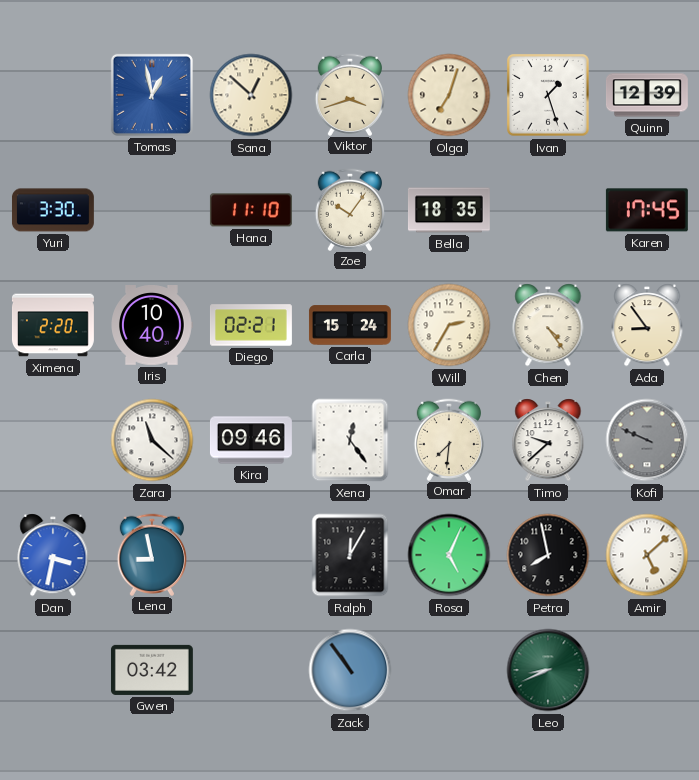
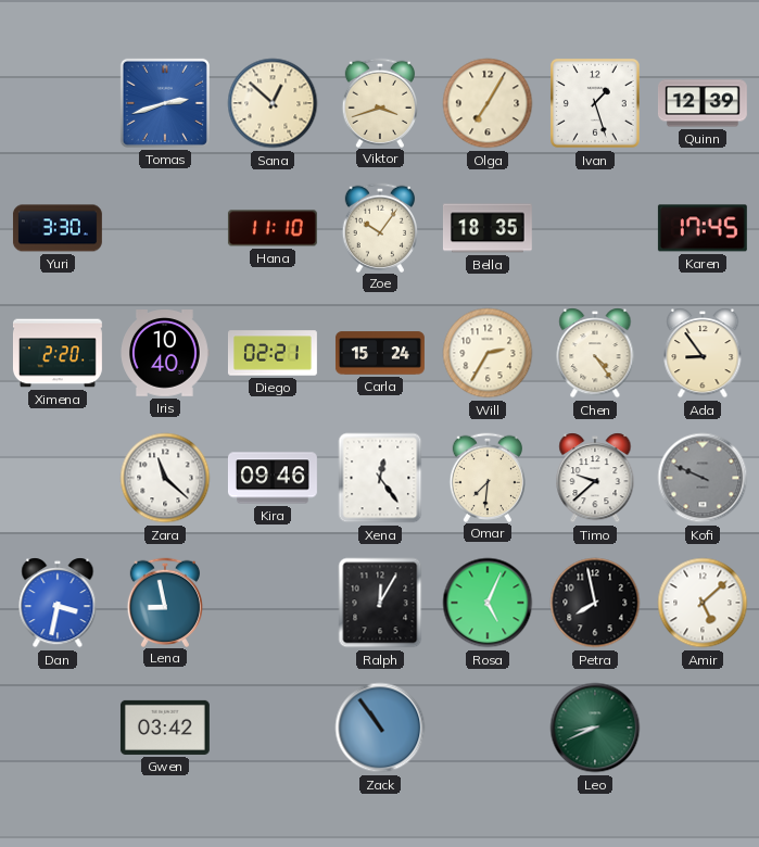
Tomas: 12:58 -> 2:42 (165, 103)
Olga: 7:03 -> 7:05 (488, 103)
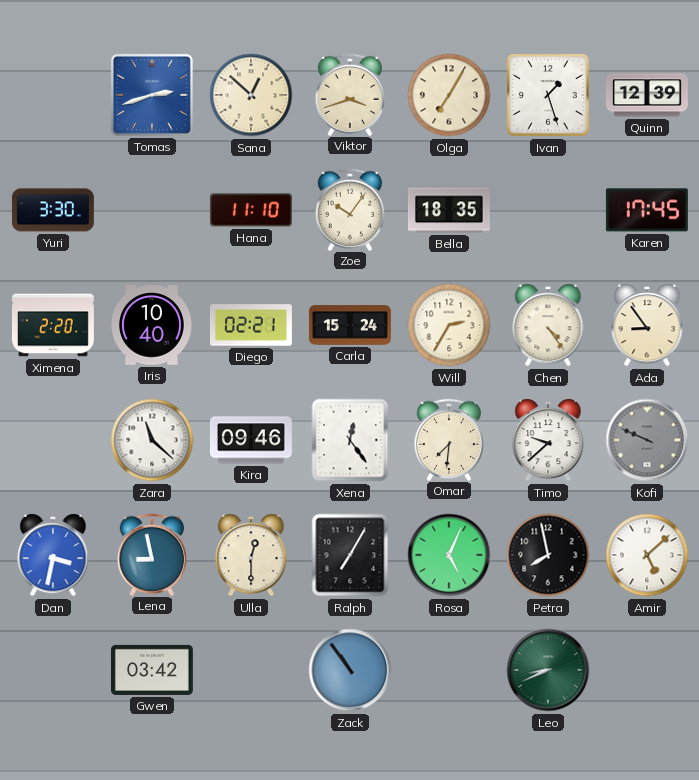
Ulla: none -> 12:30 (251, 555)
Ralph: 12:05 -> 7:05 (350, 555)
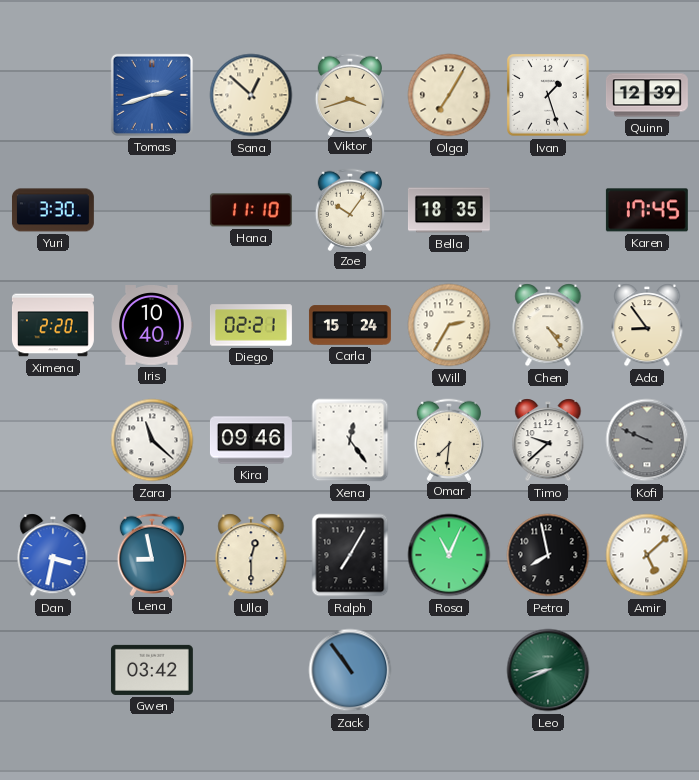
Rosa: 5:04 -> 11:04 (449, 555)
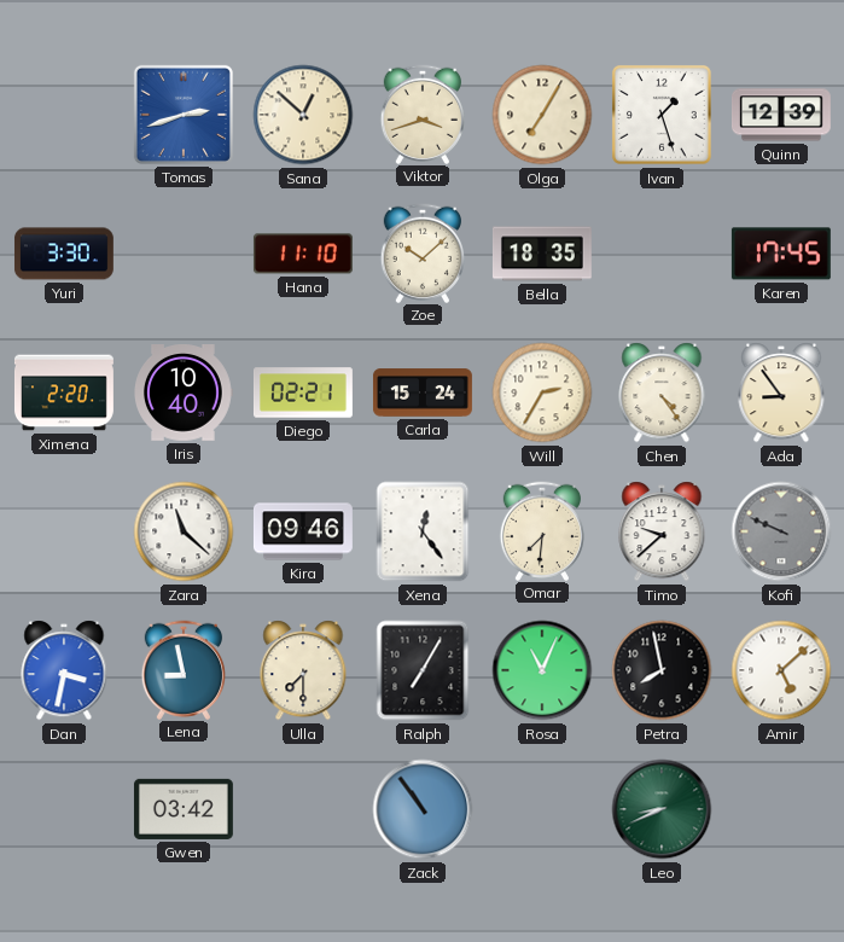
Zoe: 10:06 -> 10:08 (421, 252)
Ulla: 12:30 -> 7:30 (303, 670)
